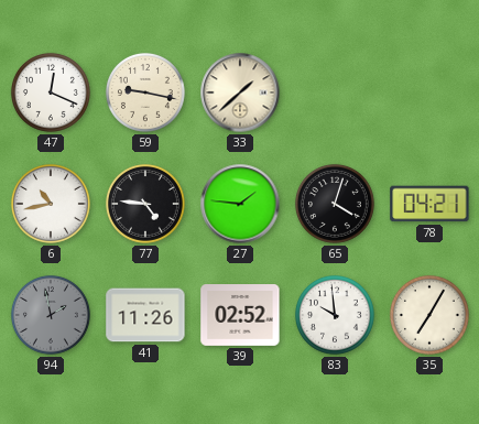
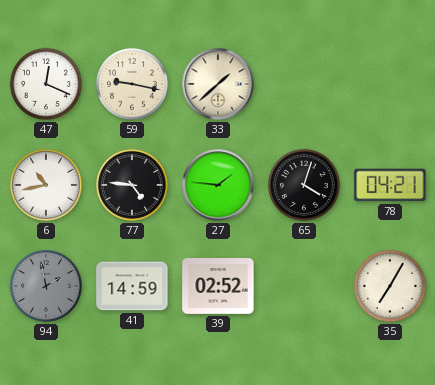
41: 11:26 -> 14:59 (132, 286)
83: 9:59 -> none (335, 315)
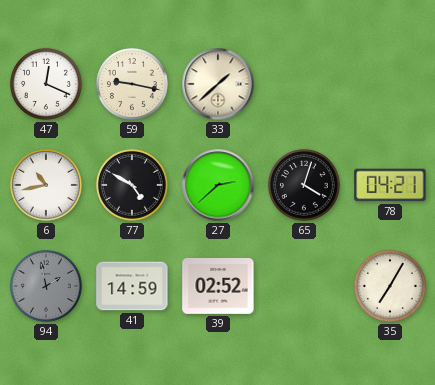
77: 4:46 -> 4:50 (132, 185)
27: 1:46 -> 2:38 (218, 185)
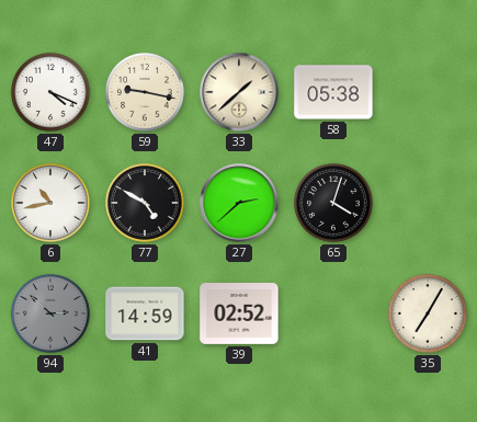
47: 12:19 -> 4:19 (50, 92)
58: none -> 05:38 (333, 92)
78: 04:21 -> none (390, 185)
94: 1:58 -> 2:52 (50, 313)
